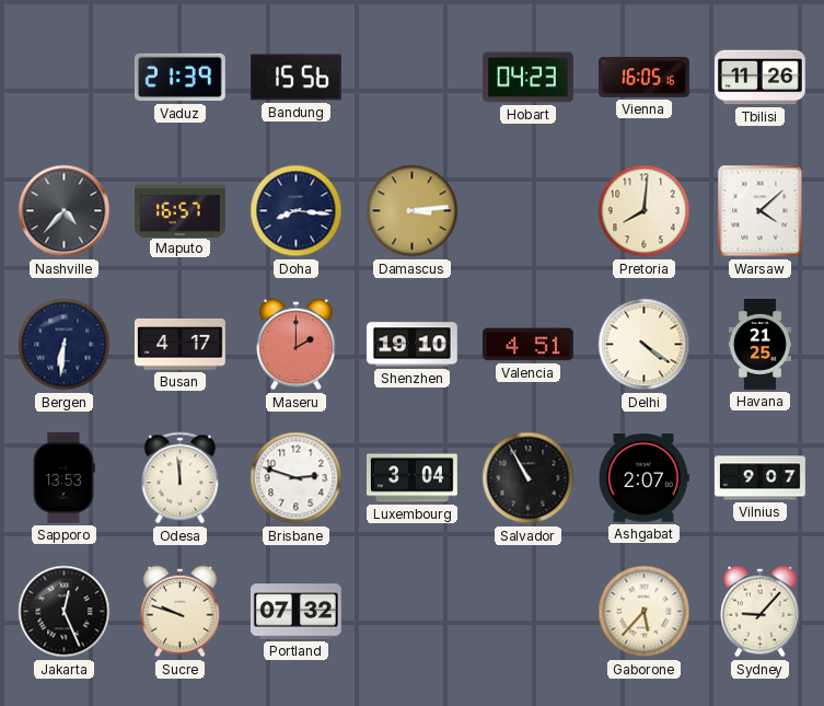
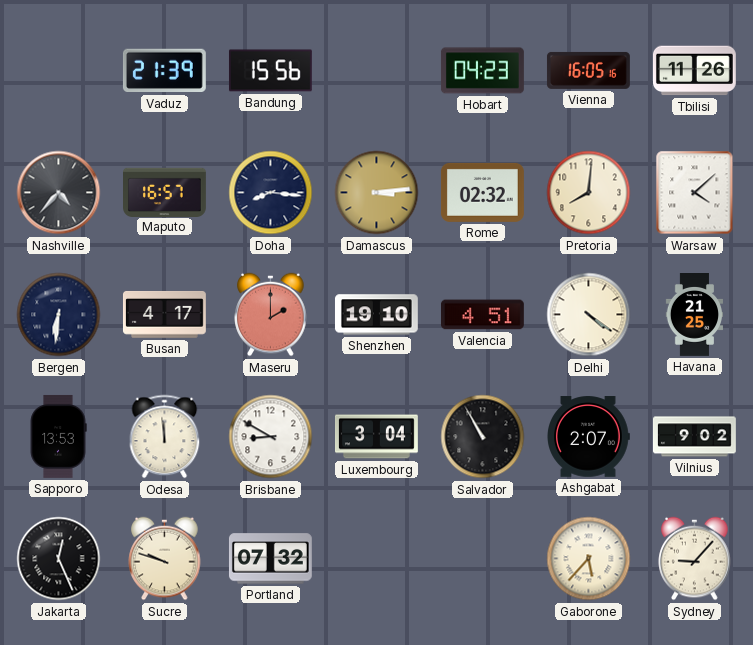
Rome: none -> 02:32 (482, 192)
Brisbane: 2:48 -> 8:50 (271, 437)
Vilnius: 9:07 -> 9:02 (694, 437)
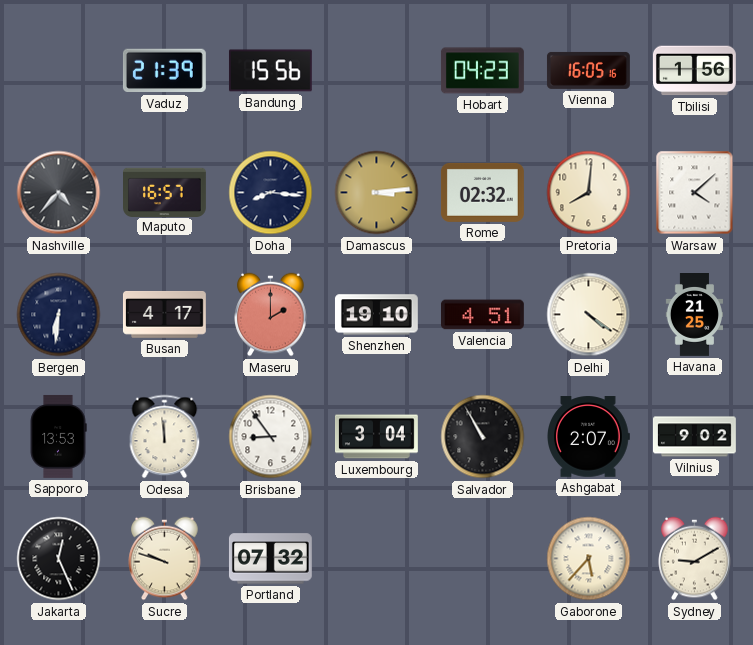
Tbilisi: 11:26 -> 1:56 (694, 71)
Brisbane: 8:50 -> 8:54 (271, 437)
Sydney: 9:07 -> 9:10 (695, 559)
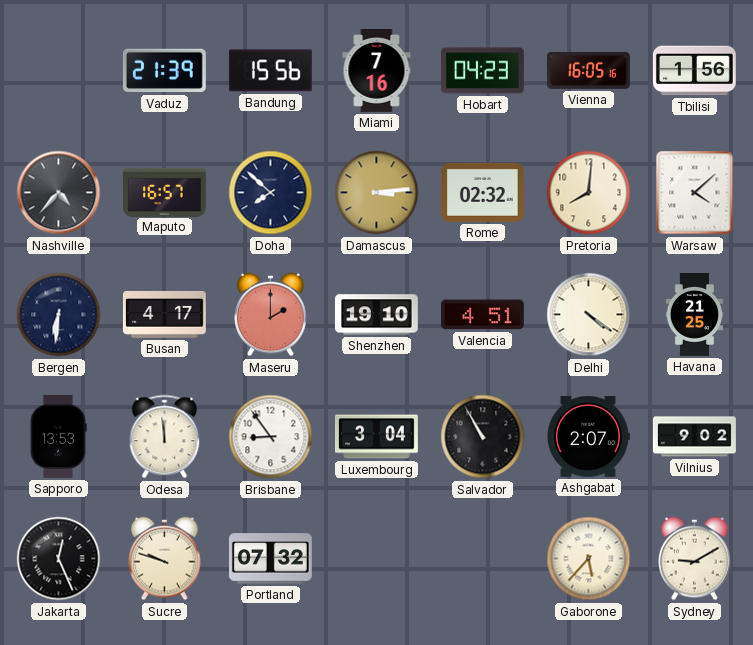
Miami: none -> 7:16 (377, 71)
Doha: 8:16 -> 7:52 (271, 193)
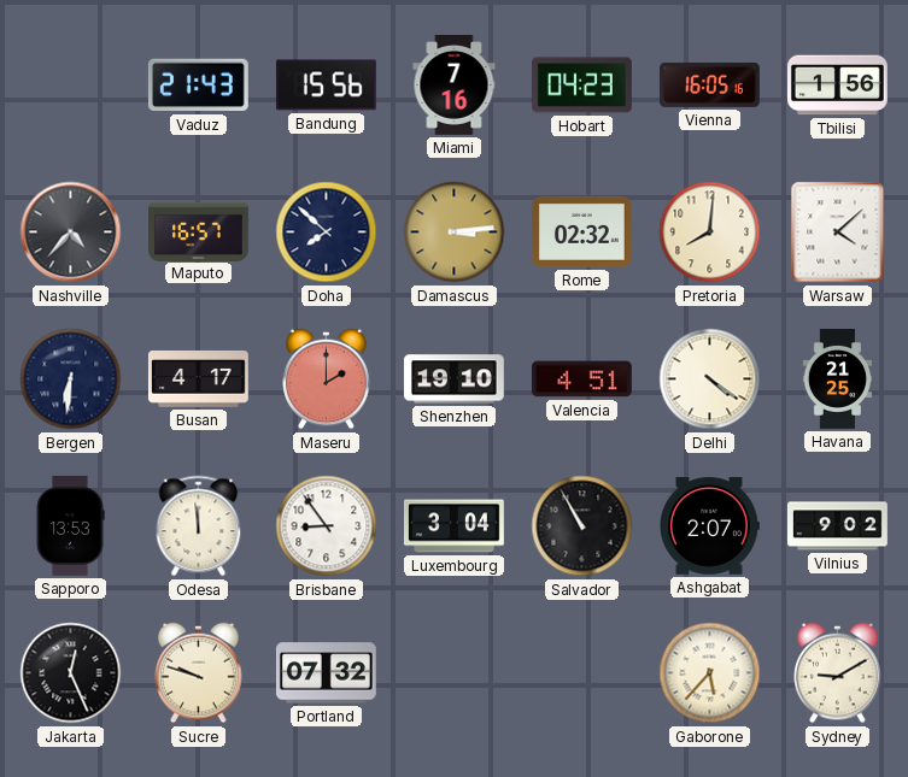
Vaduz: 21:39 -> 21:43 (198, 86)
